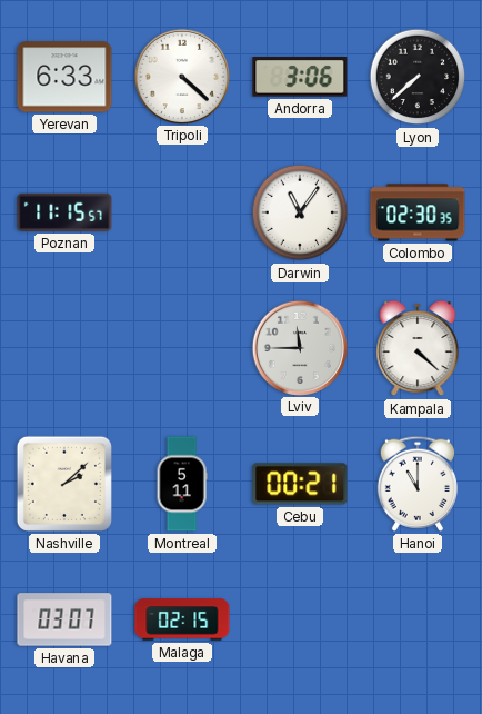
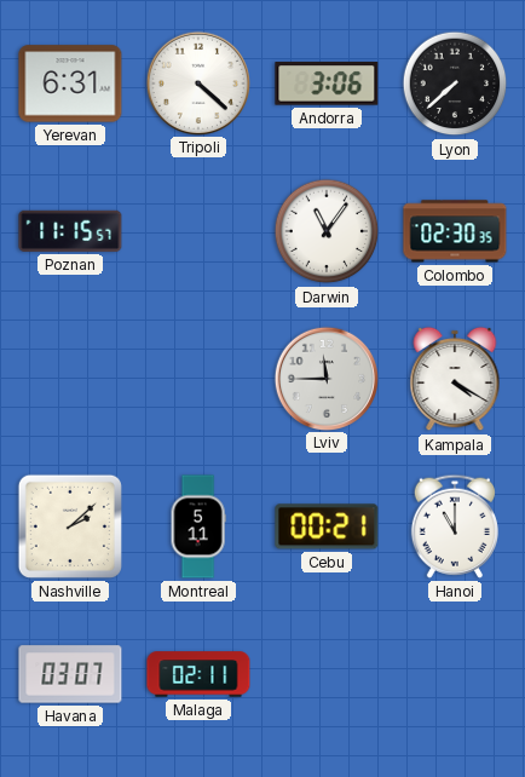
Yerevan: 6:33 -> 6:31 (70, 84)
Kampala: 4:22 -> 4:20 (455, 379)
Malaga: 02:15 -> 02:11 (198, 674)
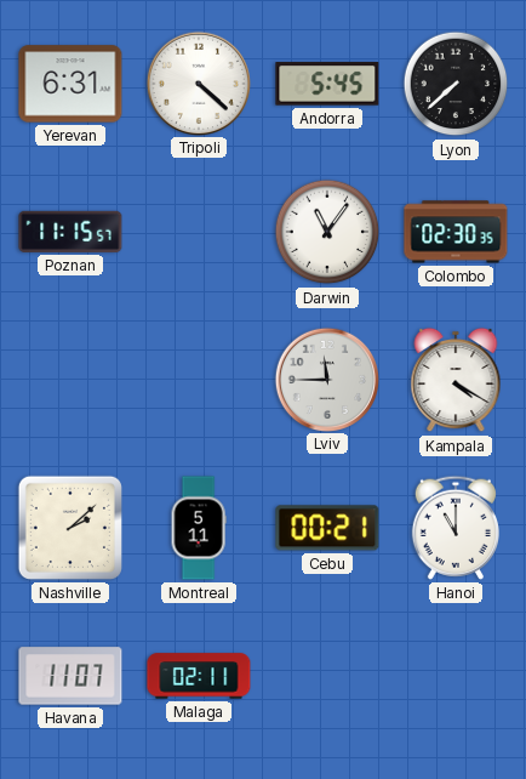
Andorra: 3:06 -> 5:45 (327, 84)
Havana: 03:07 -> 11:07 (70, 676)
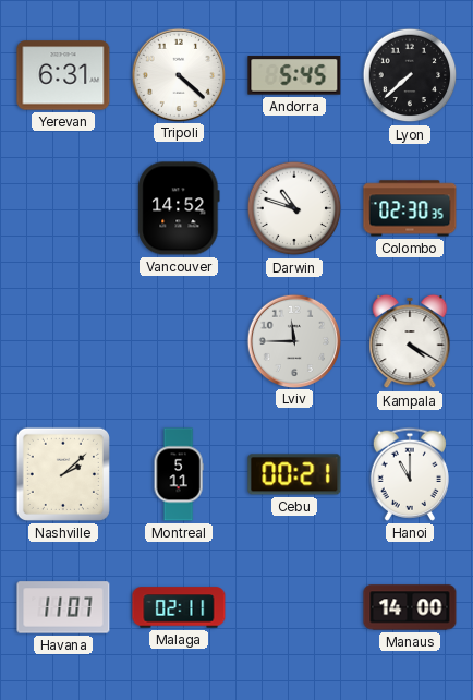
Poznan: 11:15 -> none (70, 232)
Vancouver: none -> 14:52 (179, 208)
Darwin: 11:06 -> 10:48 (294, 208)
Manaus: none -> 14:00 (410, 607)
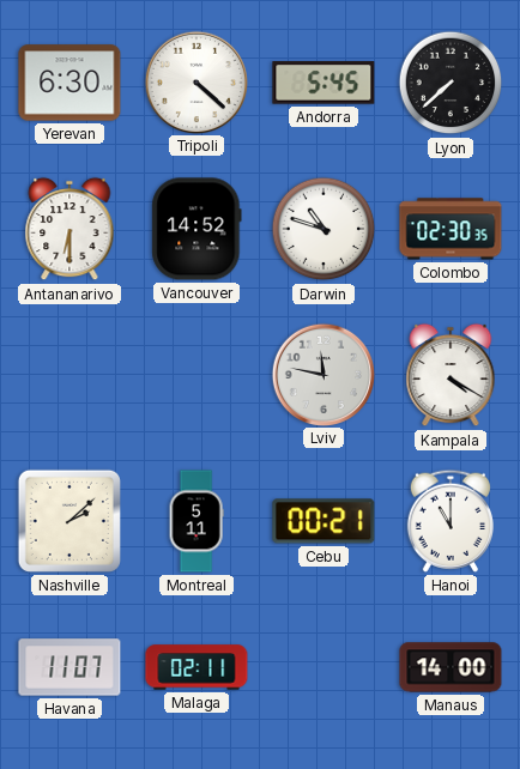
Yerevan: 6:31 -> 6:30 (69, 83)
Antananarivo: none -> 6:30 (69, 229)
Lviv: 11:45 -> 11:47 (322, 374)
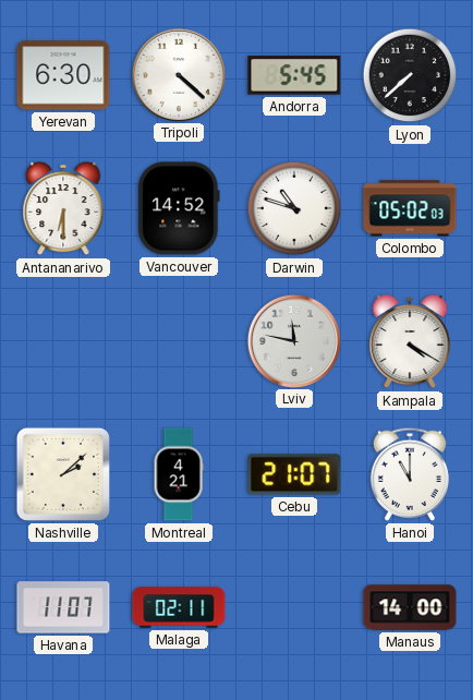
Colombo: 02:30 -> 05:02 (410, 208)
Montreal: 5:11 -> 4:21 (179, 474)
Cebu: 00:21 -> 21:07 (294, 474)
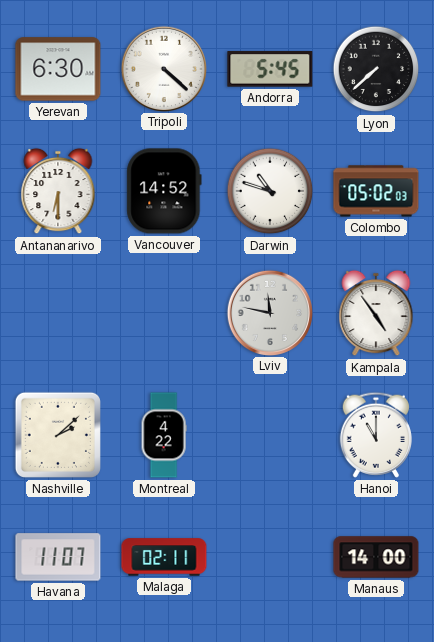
Kampala: 4:20 -> 4:54 (376, 313)
Montreal: 4:21 -> 4:22 (164, 435)
Cebu: 21:07 -> none (294, 474)
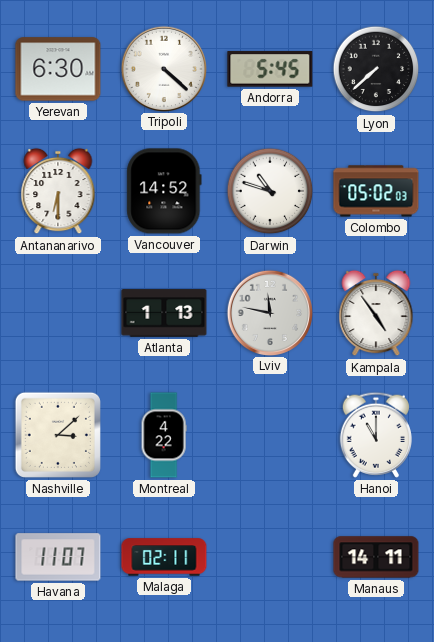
Atlanta: none -> 1:13 (164, 313)
Nashville: 2:08 -> 3:08 (58, 435)
Manaus: 14:00 -> 14:11 (376, 557)
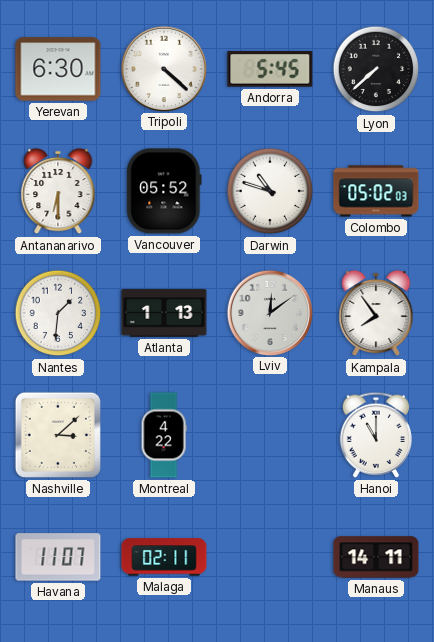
Vancouver: 14:52 -> 05:52 (164, 191)
Nantes: none -> 1:31 (58, 313)
Lviv: 11:47 -> 12:09 (269, 312)
Kampala: 4:54 -> 7:54 (376, 313)
